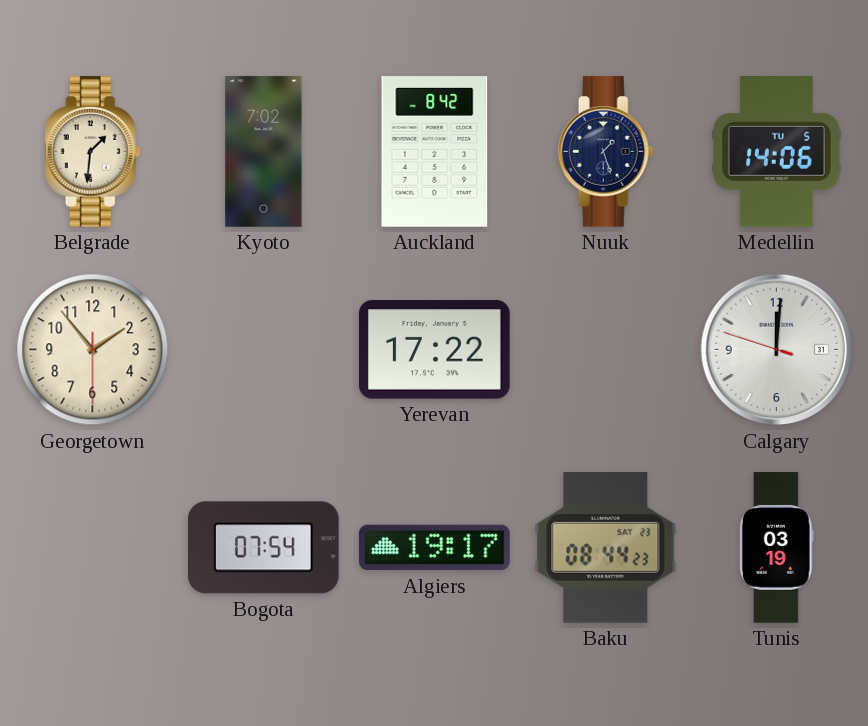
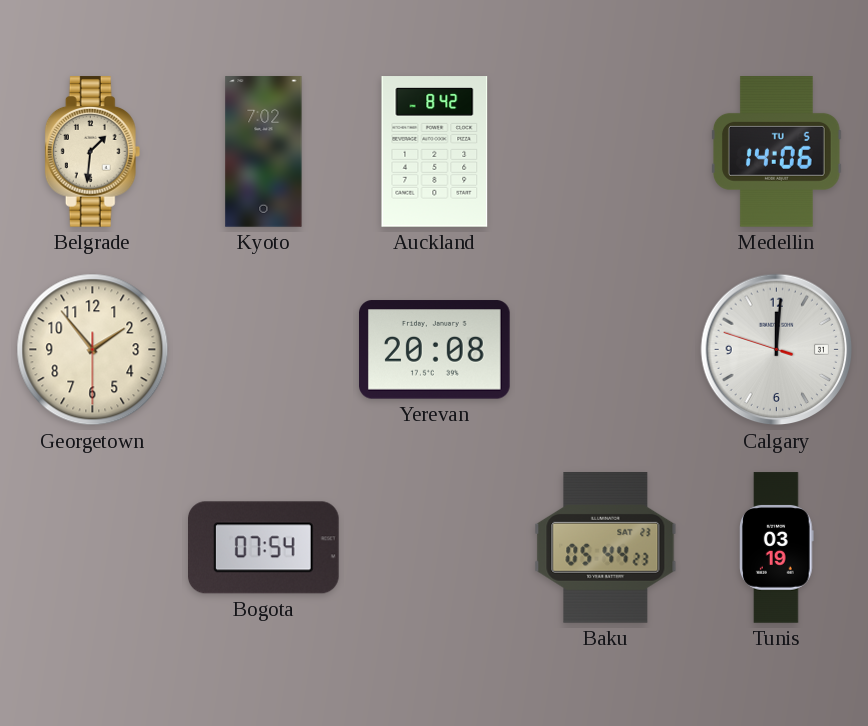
Nuuk: 1:27 -> none (606, 152)
Yerevan: 17:22 -> 20:08 (435, 350)
Algiers: 19:17 -> none (435, 548)
Baku: 08:44 -> 05:44 (606, 548)
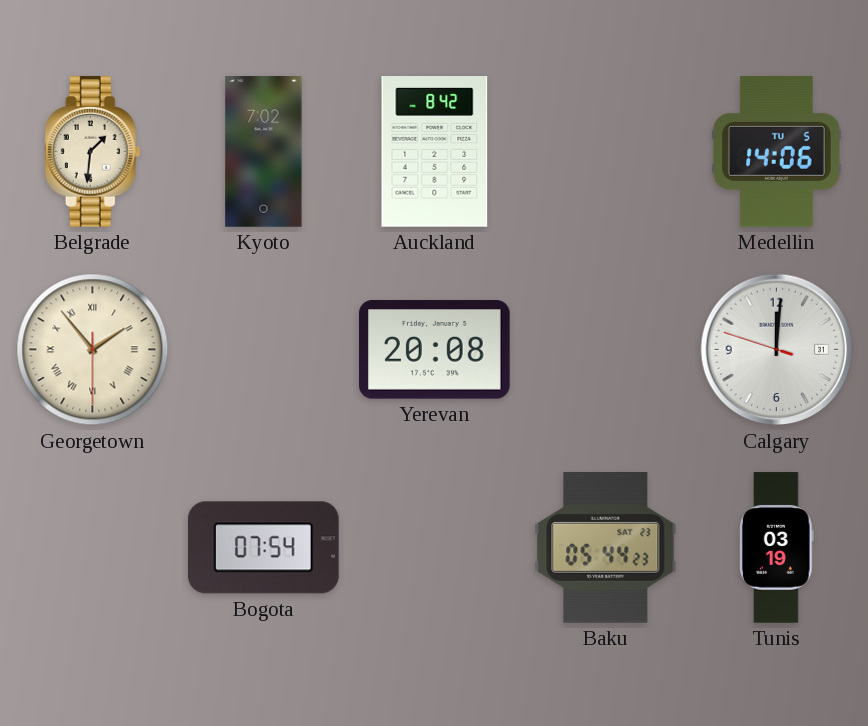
Georgetown numerals: Arabic -> Roman (93, 350)
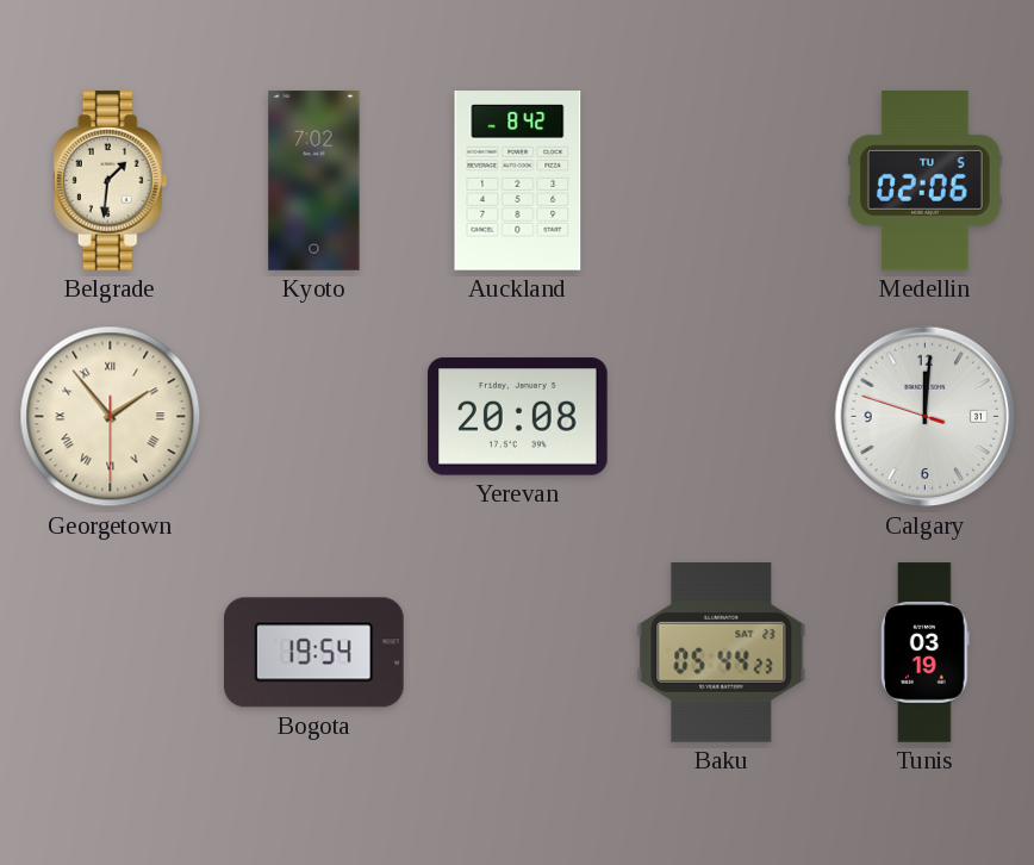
Medellin: 14:06 -> 02:06 (926, 181)
Bogota: 07:54 -> 19:54 (314, 653)
